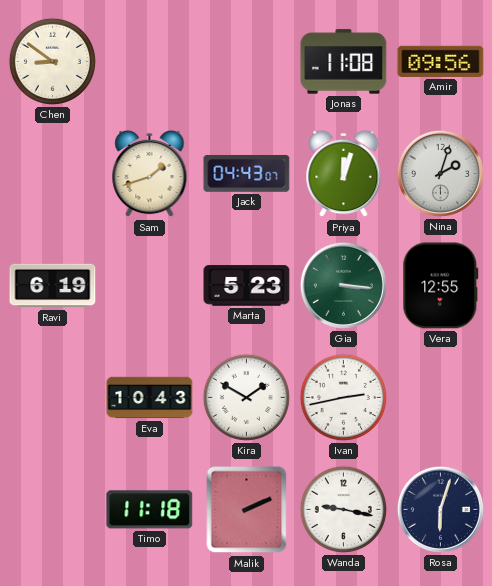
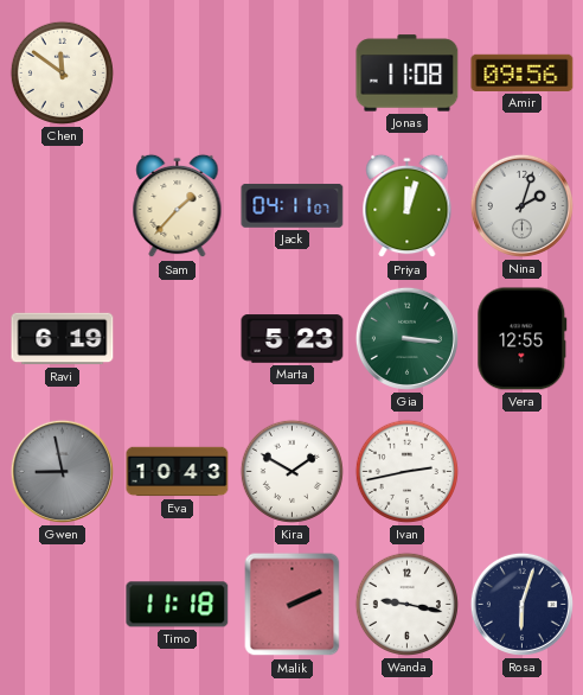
Chen: 8:51 -> 11:51 (62, 72)
Sam: 1:42 -> 1:37 (178, 206)
Jack: 04:43 -> 04:11 (293, 206)
Gwen: none -> 8:58 (62, 471)
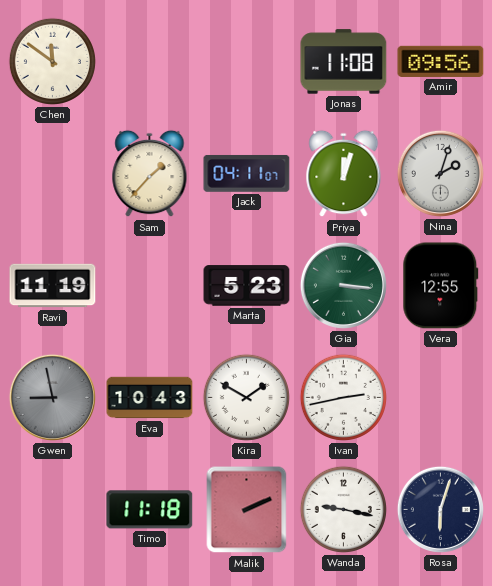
Ravi: 6:19 -> 11:19 (53, 286)
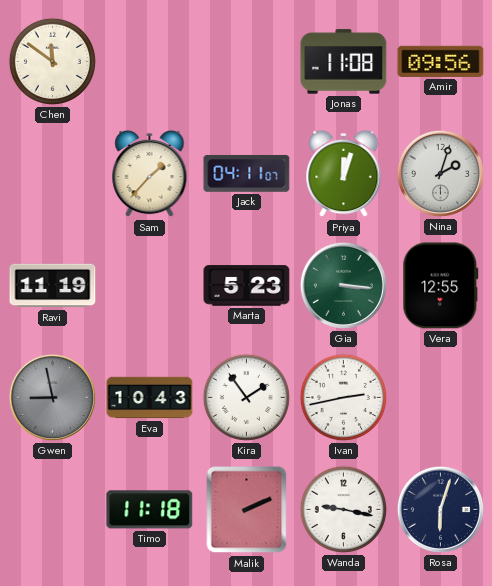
Kira: 1:50 -> 1:54 (246, 397)
